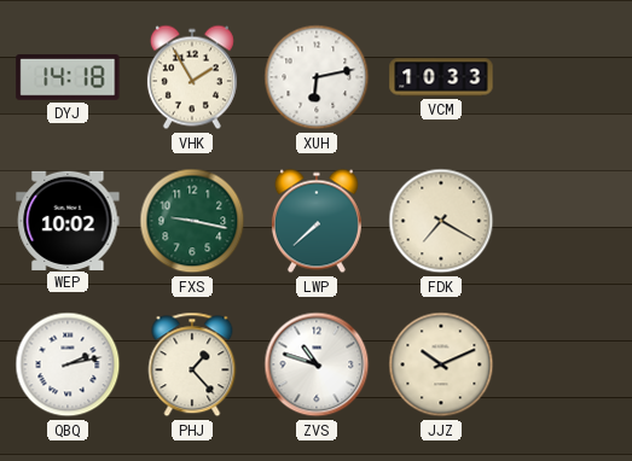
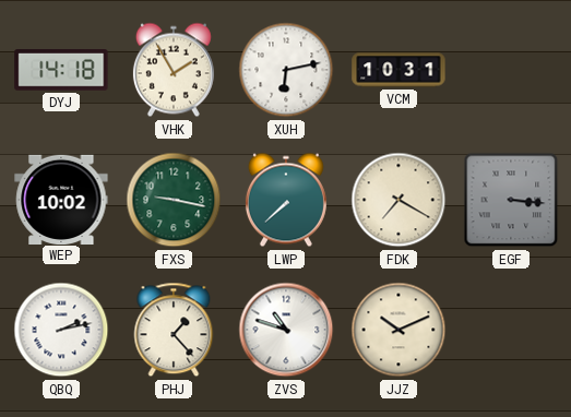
VCM: 10:33 -> 10:31 (398, 70)
EGF: none -> 3:16 (511, 200)
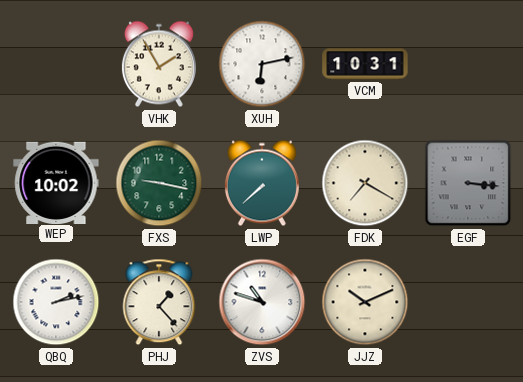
DYJ: 14:18 -> none (61, 71)
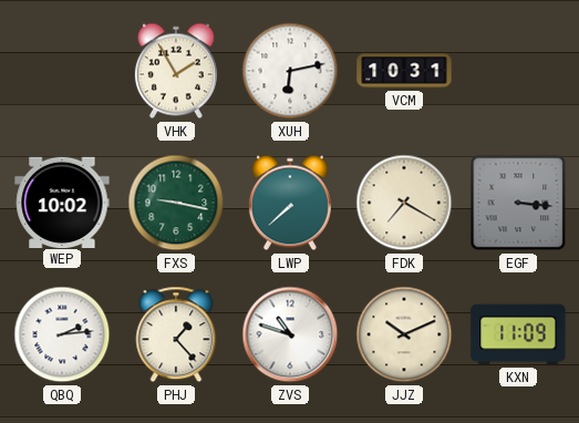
QBQ: 2:13 -> 2:14 (62, 334)
KXN: none -> 11:09 (518, 334)
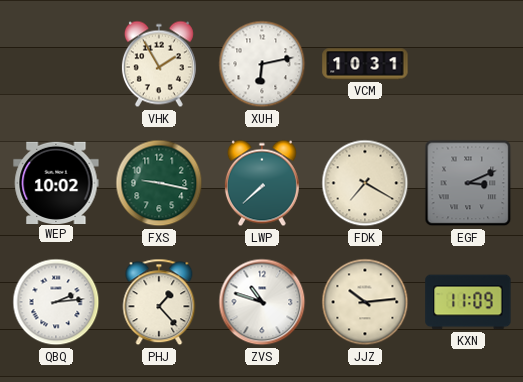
EGF: 3:16 -> 3:11 (468, 183)
JJZ: 10:11 -> 10:14 (365, 302)
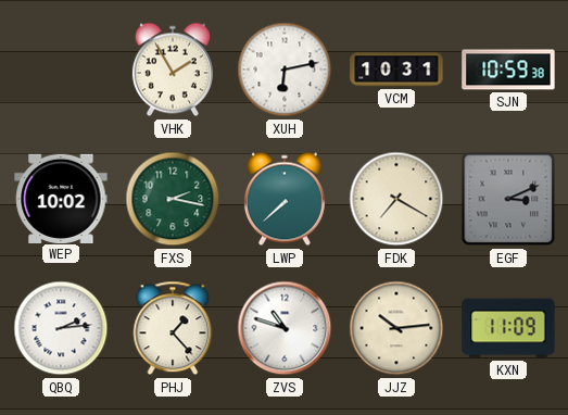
SJN: none -> 10:59 (508, 70)
FXS: 9:17 -> 2:17 (173, 199)
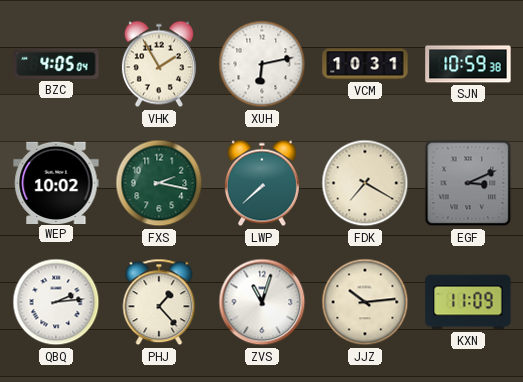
BZC: none -> 4:05 (56, 64)
ZVS: 10:48 -> 11:03 (262, 302)
